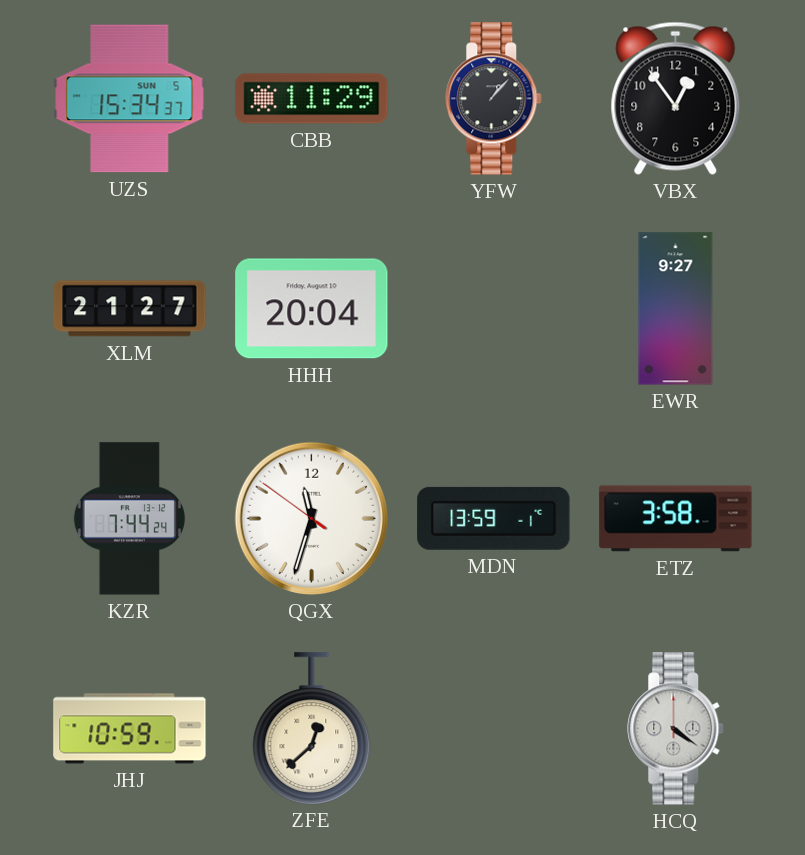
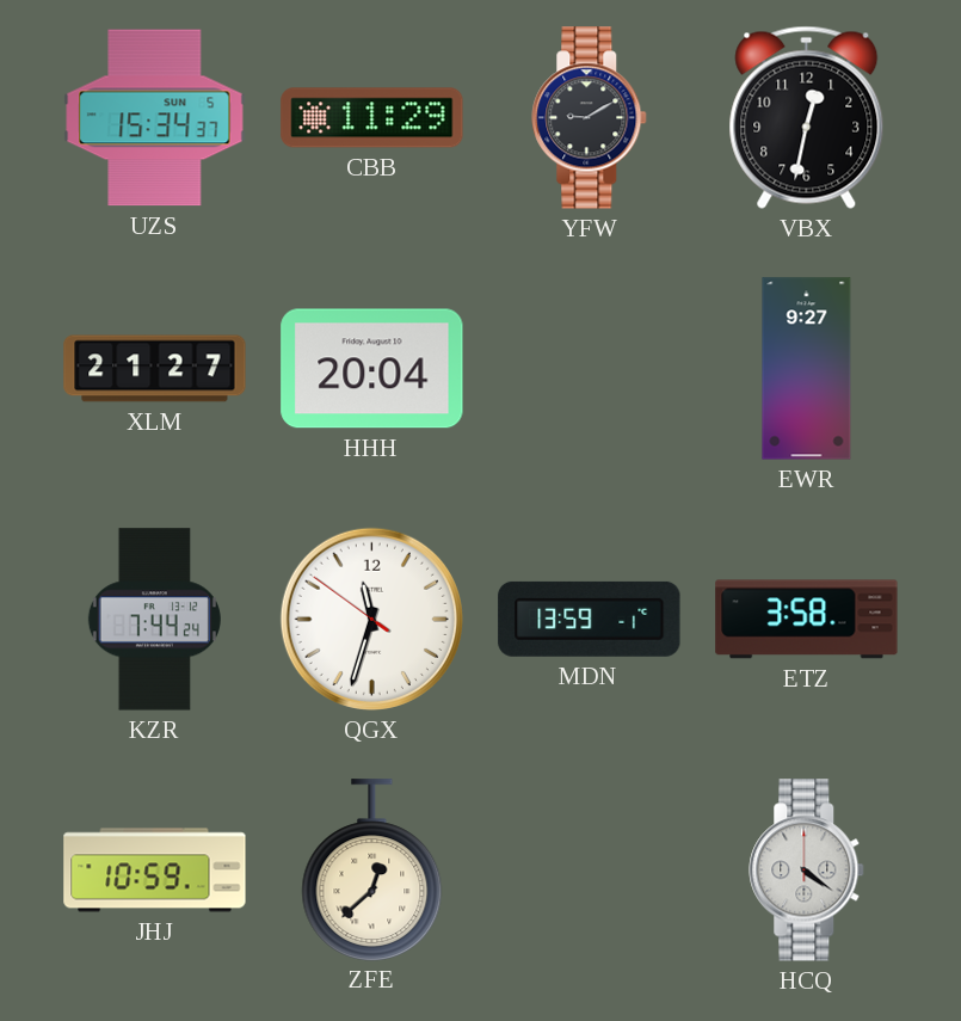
YFW: 1:07 -> 9:10 (590, 118)
VBX: 12:54 -> 12:32 (807, 117)
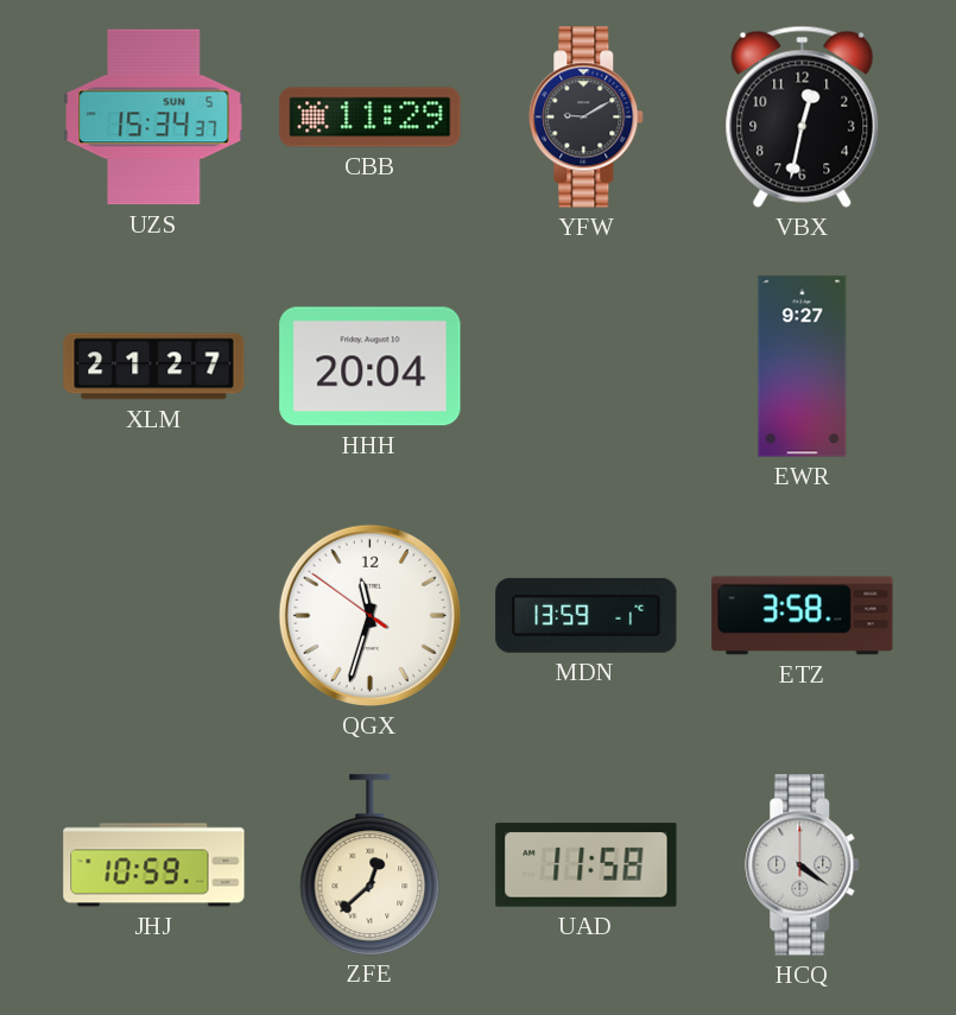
KZR: 7:44 -> none (154, 620)
UAD: none -> 11:58 (587, 865)
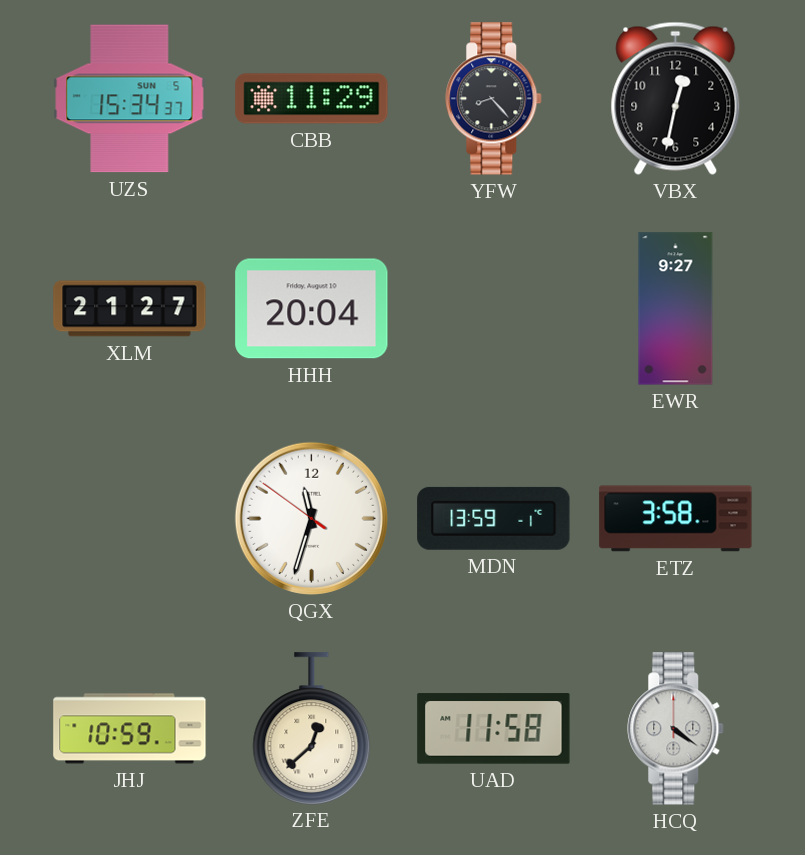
YFW: 9:10 -> 8:23 (494, 99)
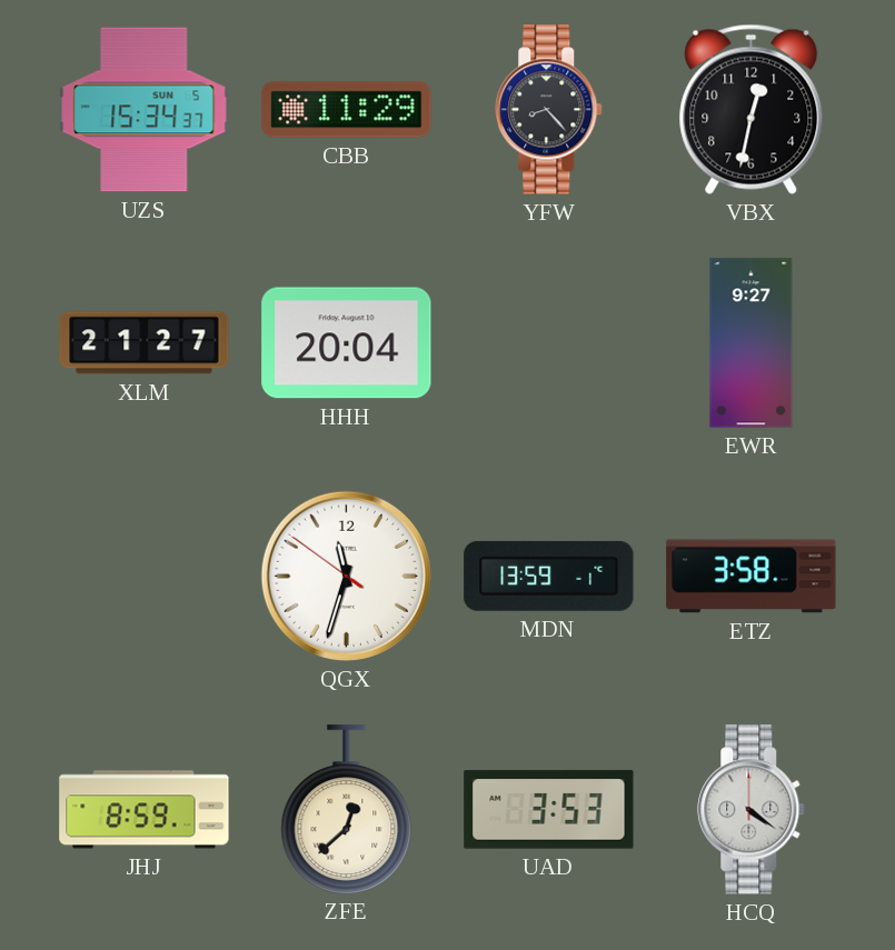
JHJ: 10:59 -> 8:59 (145, 810)
UAD: 11:58 -> 3:53 (549, 810)
